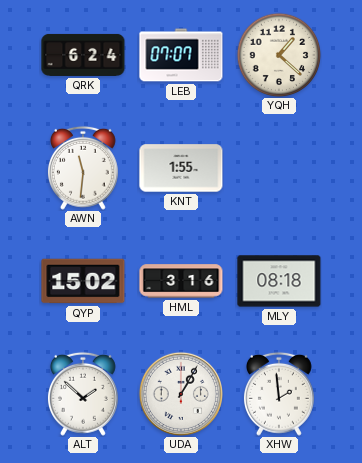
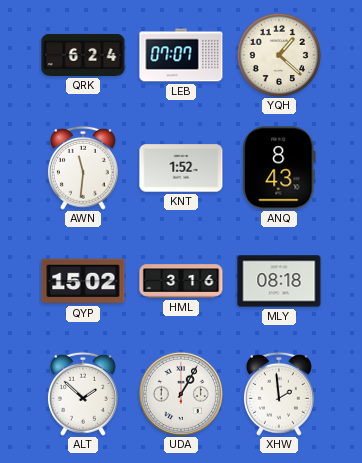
KNT: 1:55 -> 1:52 (181, 168)
ANQ: none -> 8:43 (279, 168)
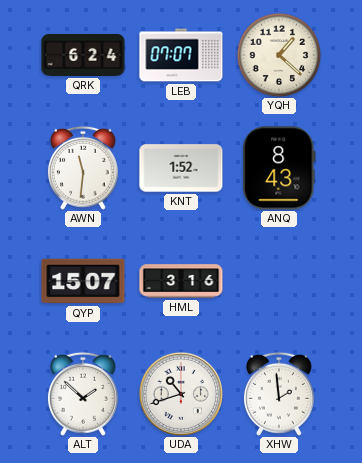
QYP: 15:02 -> 15:07 (83, 281)
MLY: 08:18 -> none (279, 281)
UDA: 1:05 -> 10:42 (181, 394)
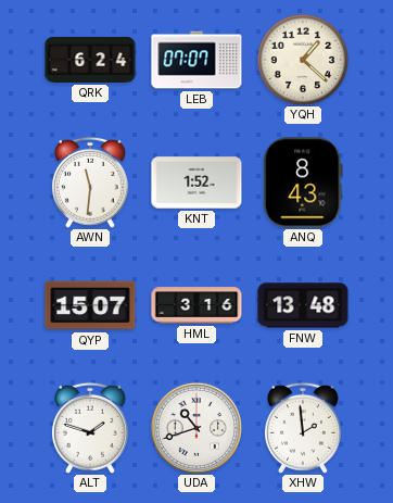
FNW: none -> 13:48 (303, 305)
ALT: 1:52 -> 1:48 (90, 428)
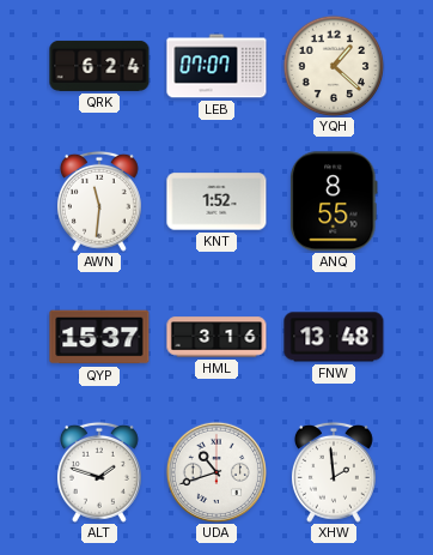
ANQ: 8:43 -> 8:55 (334, 201)
QYP: 15:07 -> 15:37 (99, 337)
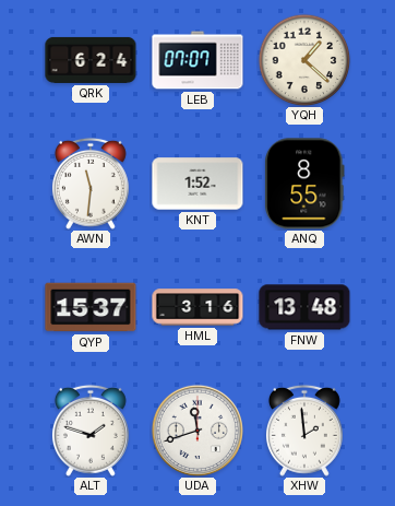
UDA: 10:42 -> 11:42 (197, 431)
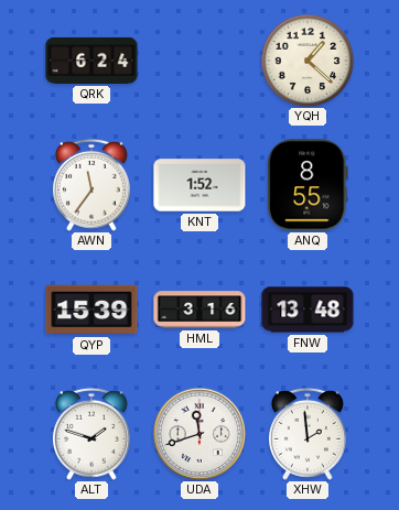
LEB: 07:07 -> none (197, 60)
AWN: 11:31 -> 11:36 (91, 185)
QYP: 15:37 -> 15:39 (91, 310)
